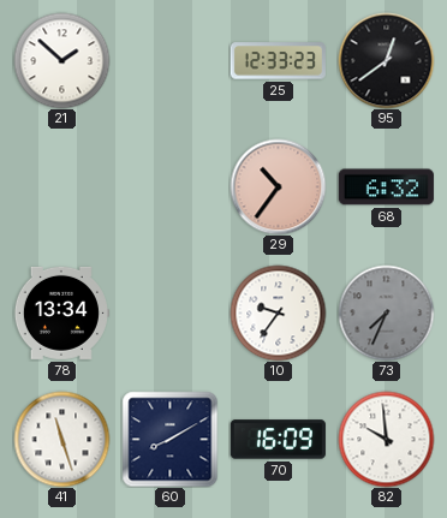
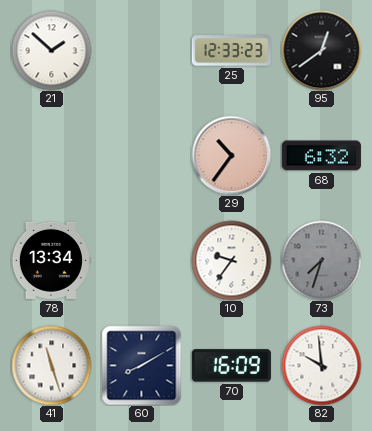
73: 7:34 -> 7:33 (321, 260)
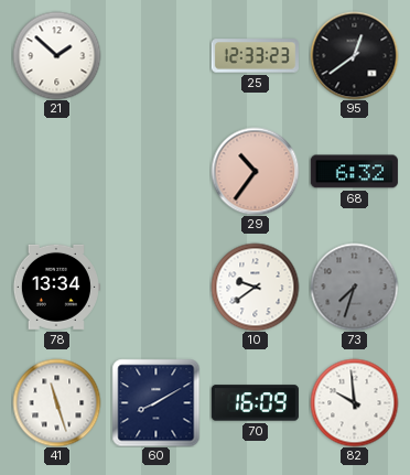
10: 9:36 -> 9:39 (255, 287)
